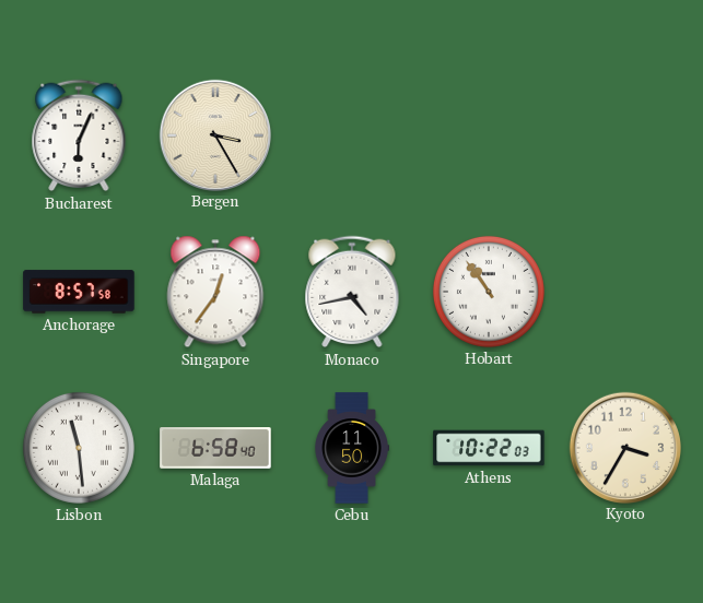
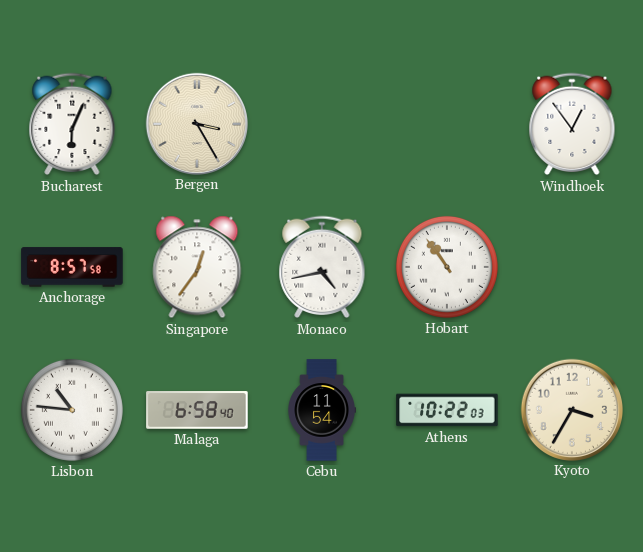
Windhoek: none -> 12:54 (572, 124)
Lisbon: 11:29 -> 10:46 (72, 410)
Cebu: 11:50 -> 11:54 (322, 410)
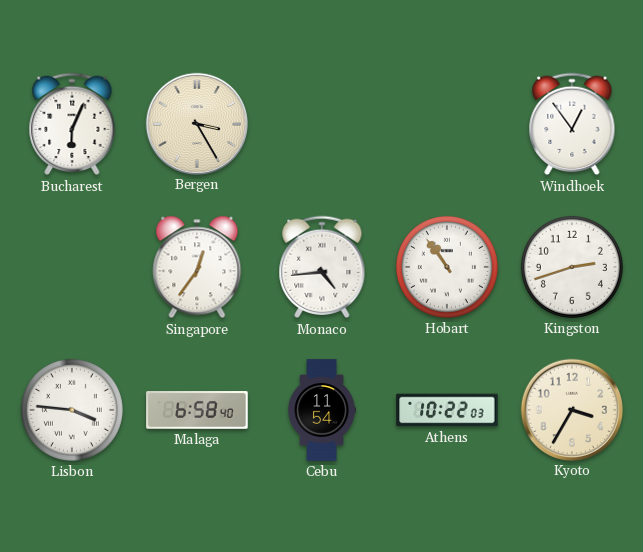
Anchorage: 8:57 -> none (72, 267)
Monaco: 4:43 -> 4:44 (322, 267)
Kingston: none -> 2:42 (572, 267)
Lisbon: 10:46 -> 3:46 (72, 410)
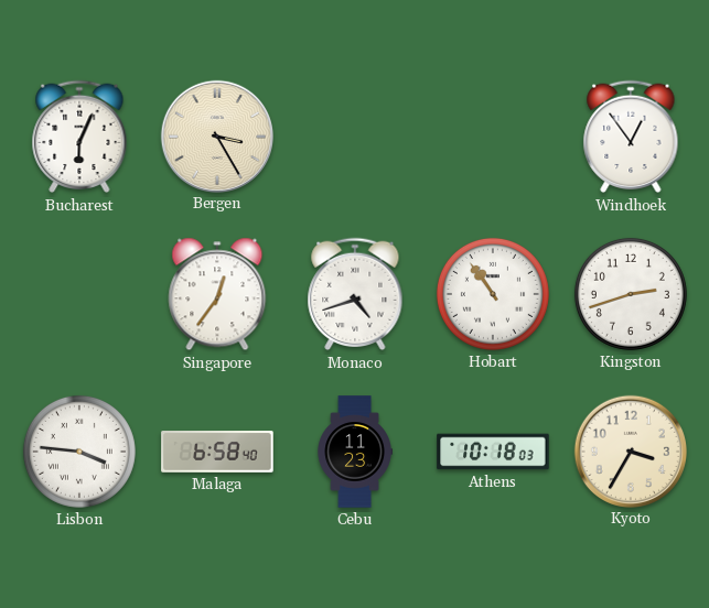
Monaco: 4:44 -> 4:42 (355, 294)
Cebu: 11:54 -> 11:23 (355, 452)
Athens: 10:22 -> 10:18 (493, 452)
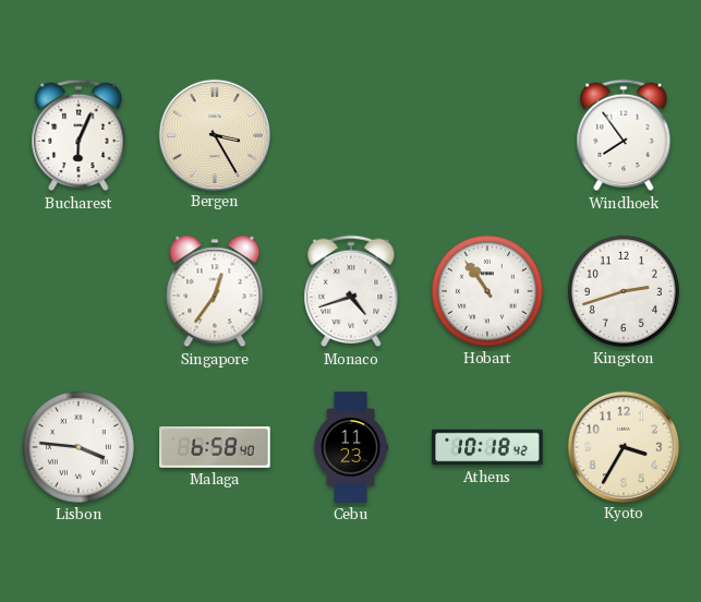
Windhoek: 12:54 -> 7:54 (624, 135)
Athens: 10:18:03 -> 10:18:42 (487, 447)
